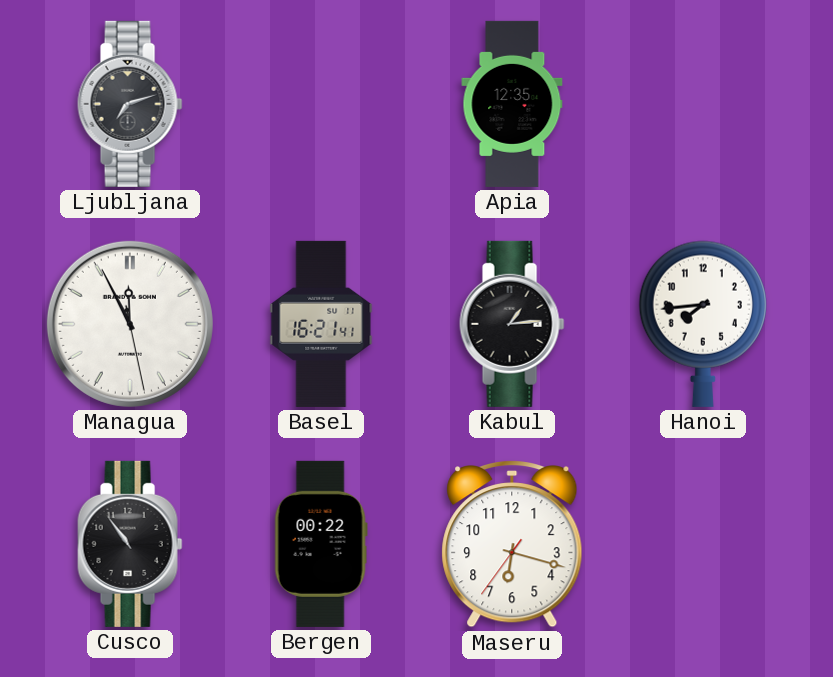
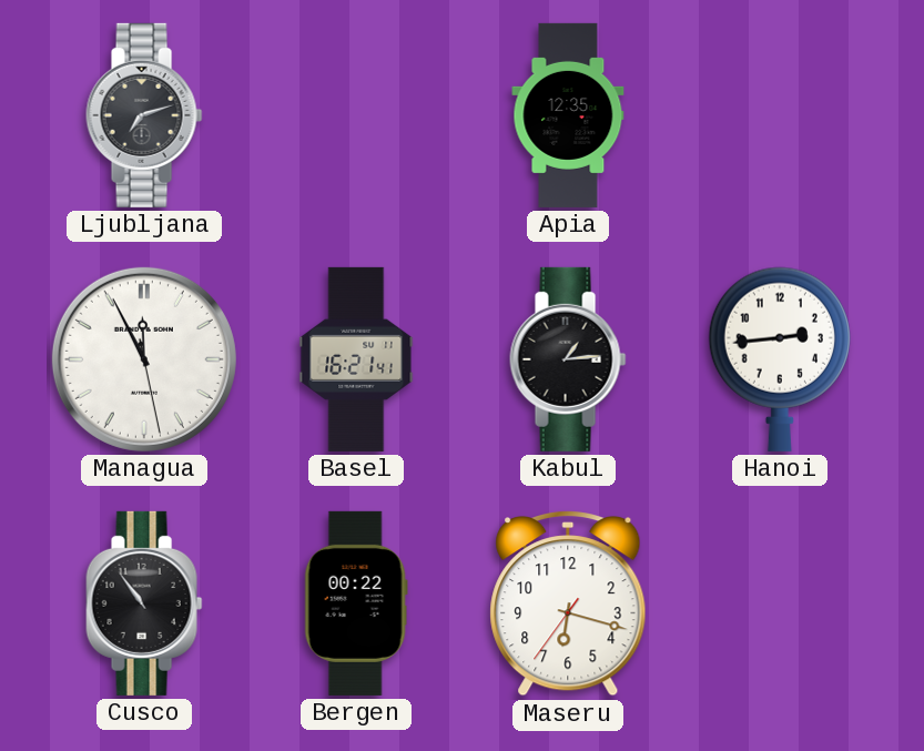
Hanoi: 7:44 -> 2:44 (780, 359)
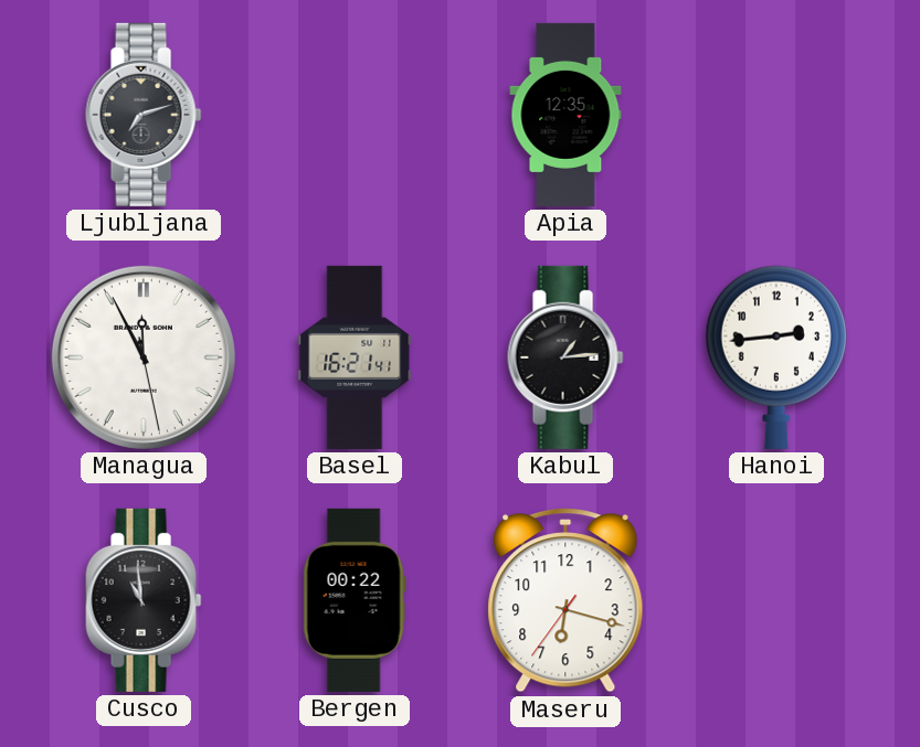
Cusco: 10:54 -> 10:59 (144, 600)
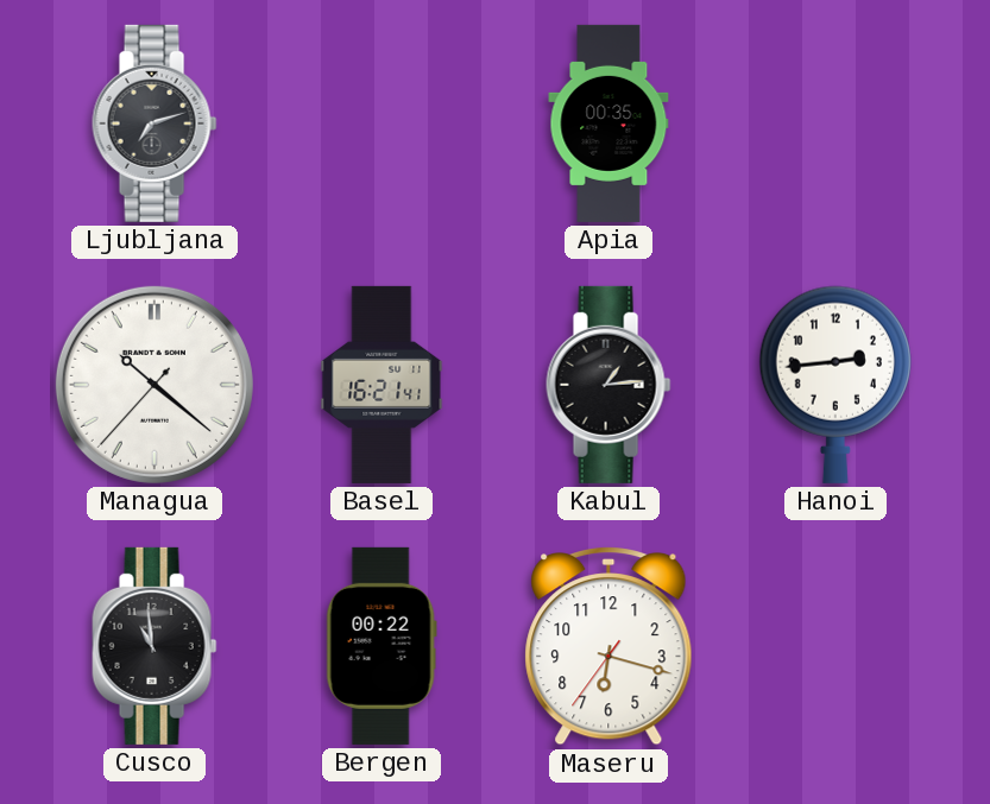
Apia: 12:35 -> 00:35 (608, 124)
Managua: 11:55 -> 10:21 (155, 385)
